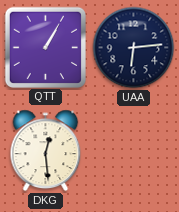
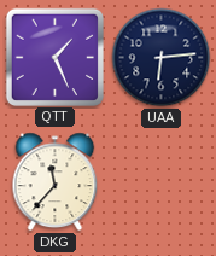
QTT: 1:05 -> 1:26 (54, 57)
DKG: 12:29 -> 11:37 (56, 182)
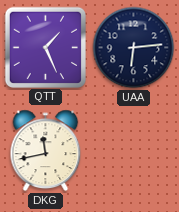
DKG: 11:37 -> 11:43 (46, 151)
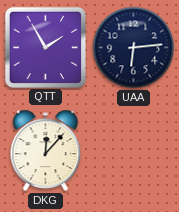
QTT: 1:26 -> 1:55 (45, 47)
DKG: 11:43 -> 12:07 (46, 151)
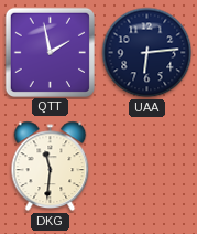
QTT: 1:55 -> 1:58 (50, 52)
DKG: 12:07 -> 11:31 (51, 167)
